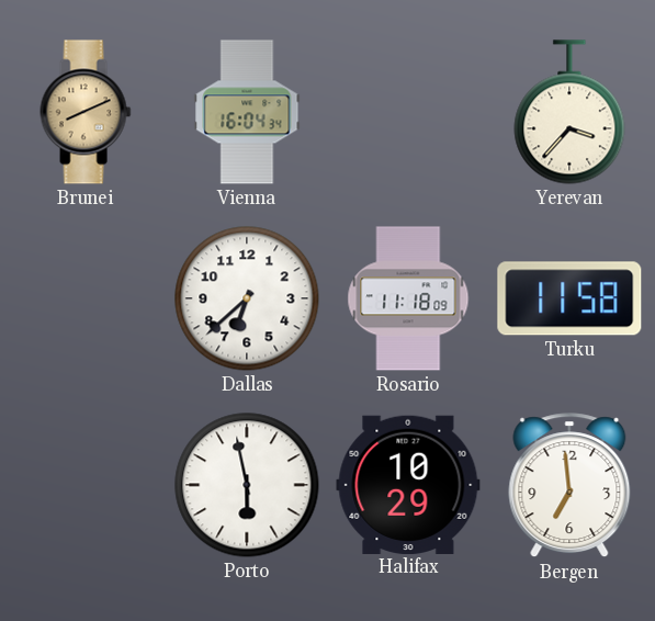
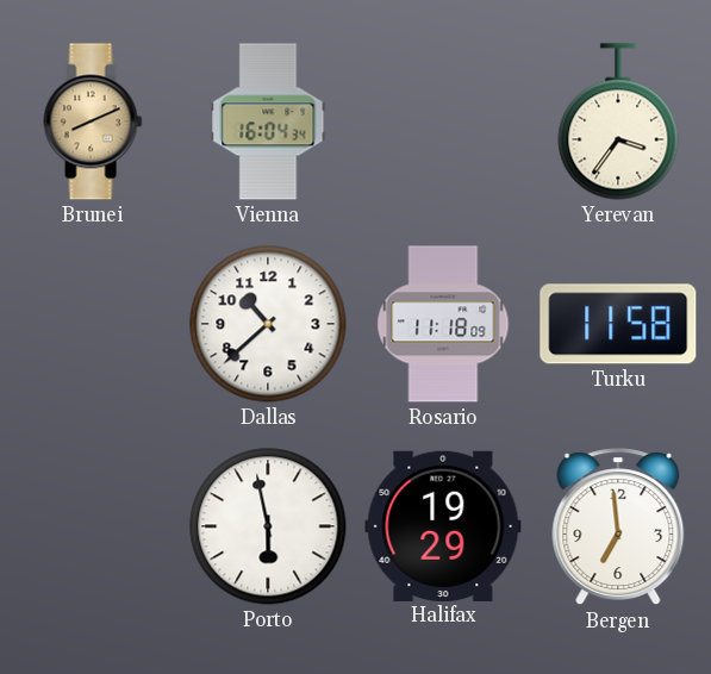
Yerevan: 3:37 -> 3:36 (618, 121)
Dallas: 6:38 -> 10:38 (268, 324)
Halifax: 10:29 -> 19:29 (443, 525)
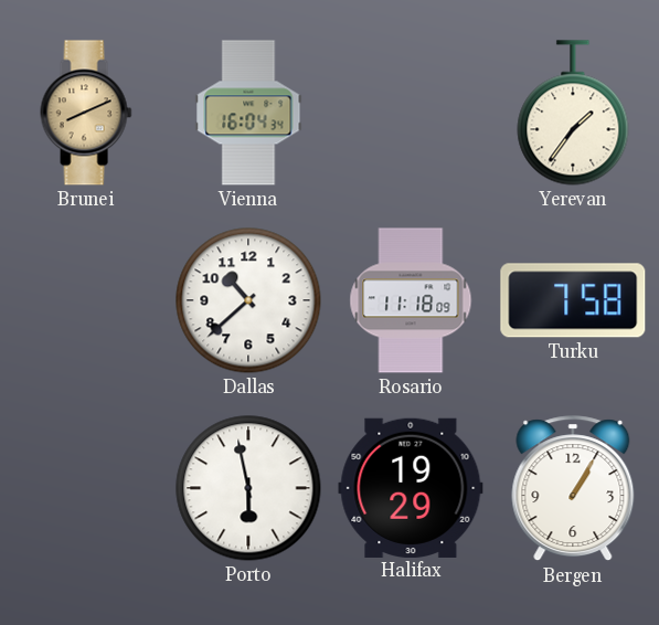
Yerevan: 3:36 -> 1:36 (573, 113)
Turku: 11:58 -> 7:58 (573, 300)
Bergen: 6:59 -> 1:05 (573, 489)
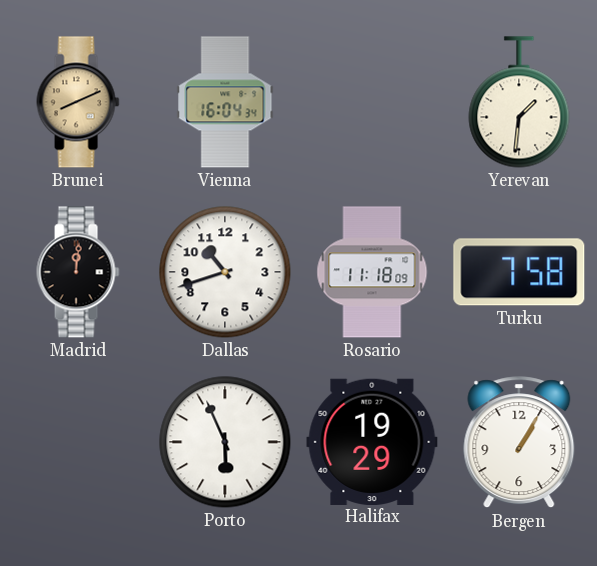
Yerevan: 1:36 -> 1:31 (519, 102)
Madrid: none -> 12:01 (78, 272)
Dallas: 10:38 -> 10:42 (225, 272)
Porto: 5:58 -> 5:56 (225, 442)
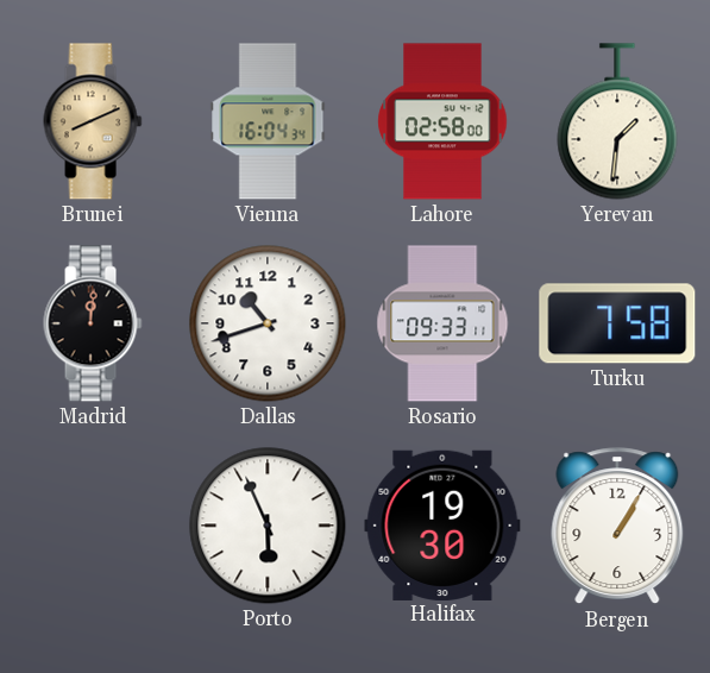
Lahore: none -> 02:58 (442, 121)
Rosario: 11:18 -> 09:33 (442, 323)
Halifax: 19:29 -> 19:30 (442, 524)
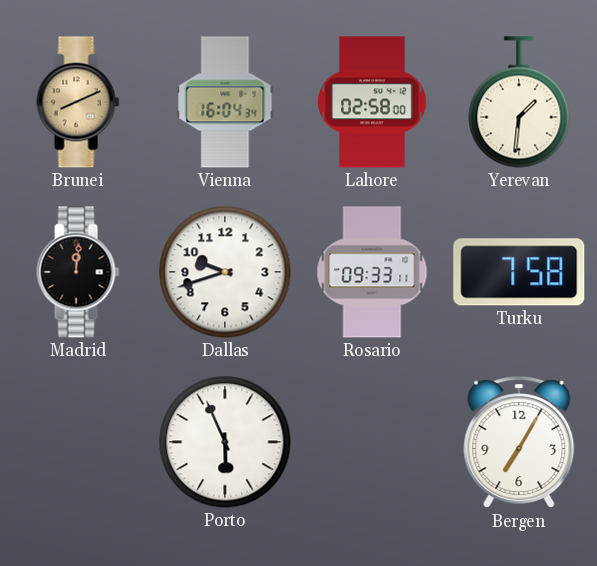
Dallas: 10:42 -> 9:42 (225, 272)
Halifax: 19:30 -> none (442, 524)
Bergen: 1:05 -> 7:05 (519, 443)
